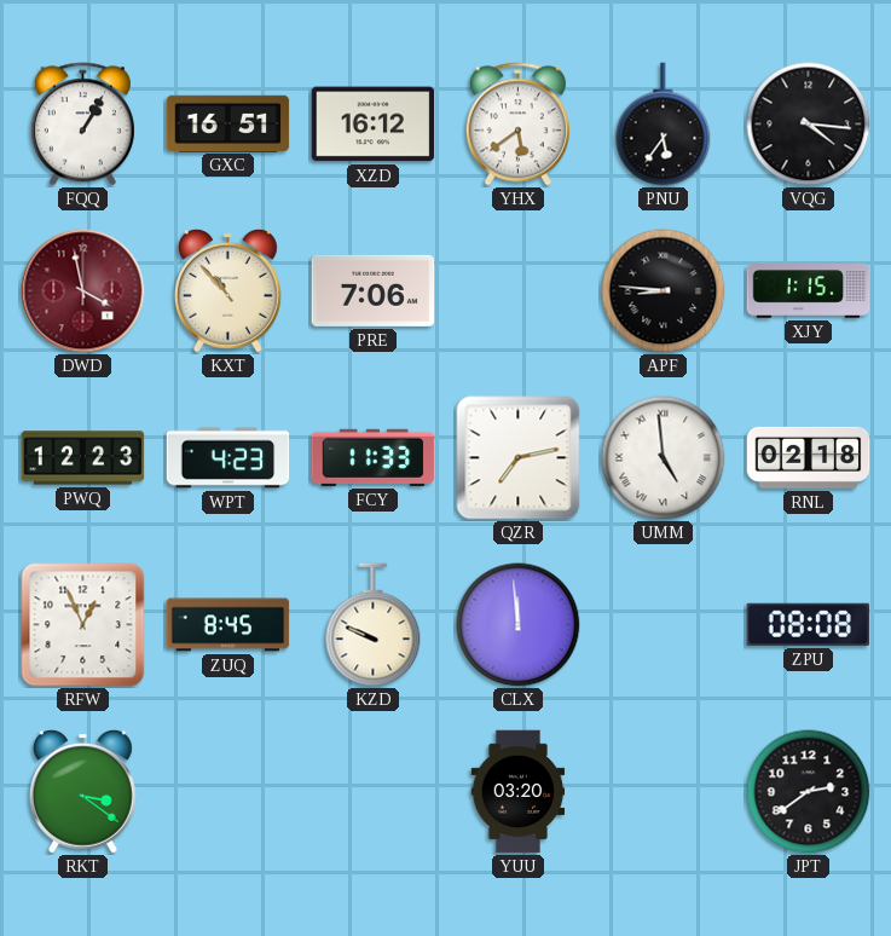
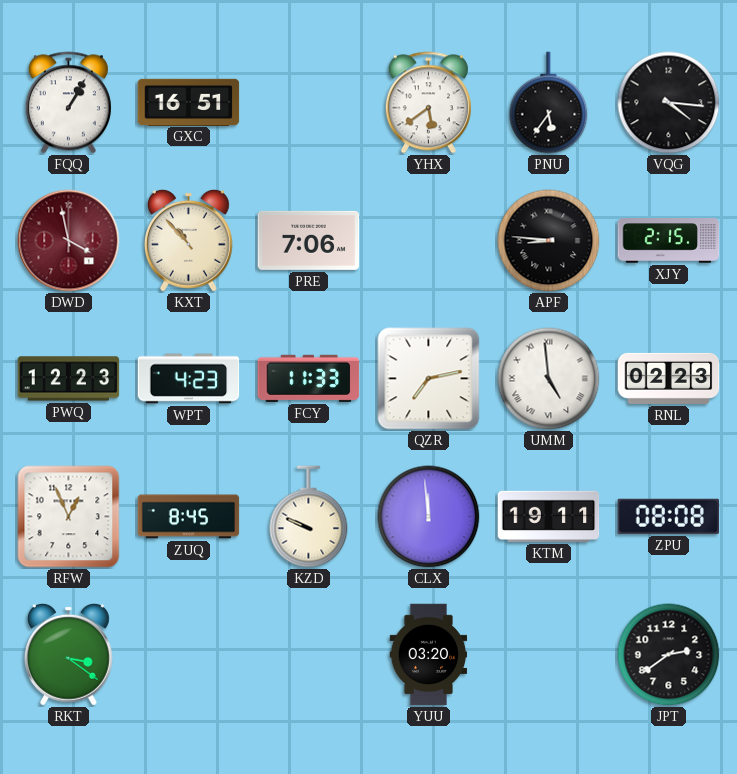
XZD: 16:12 -> none (374, 125)
XJY: 1:15 -> 2:15 (669, 241)
RNL: 02:18 -> 02:23 (669, 378)
KTM: none -> 19:11 (549, 516)
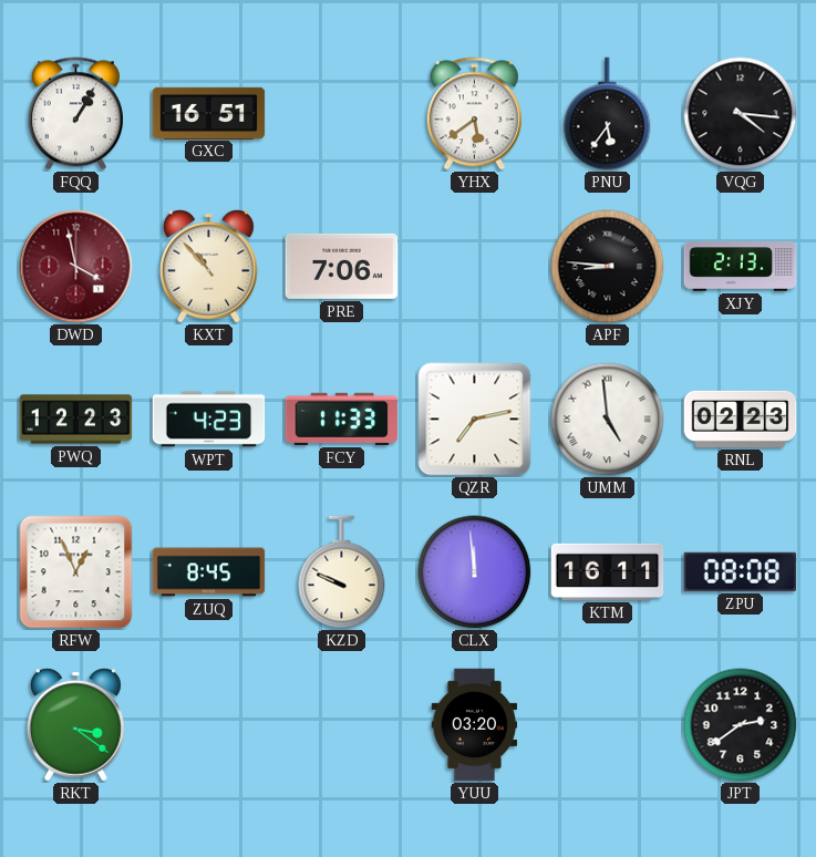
XJY: 2:15 -> 2:13 (741, 267)
KTM: 19:11 -> 16:11 (608, 571)
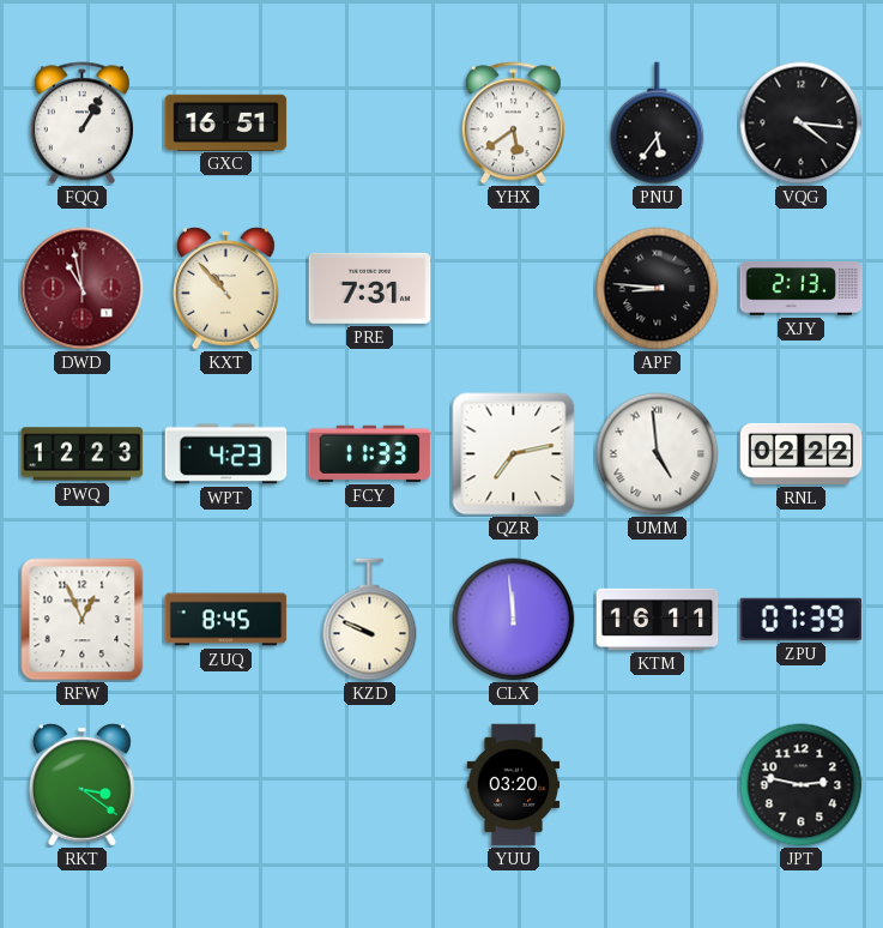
DWD: 3:58 -> 10:58 (83, 289)
PRE: 7:06 -> 7:31 (370, 288)
RNL: 02:23 -> 02:22 (802, 453)
ZPU: 08:08 -> 07:39 (800, 619)
JPT: 2:39 -> 2:47 (802, 785)
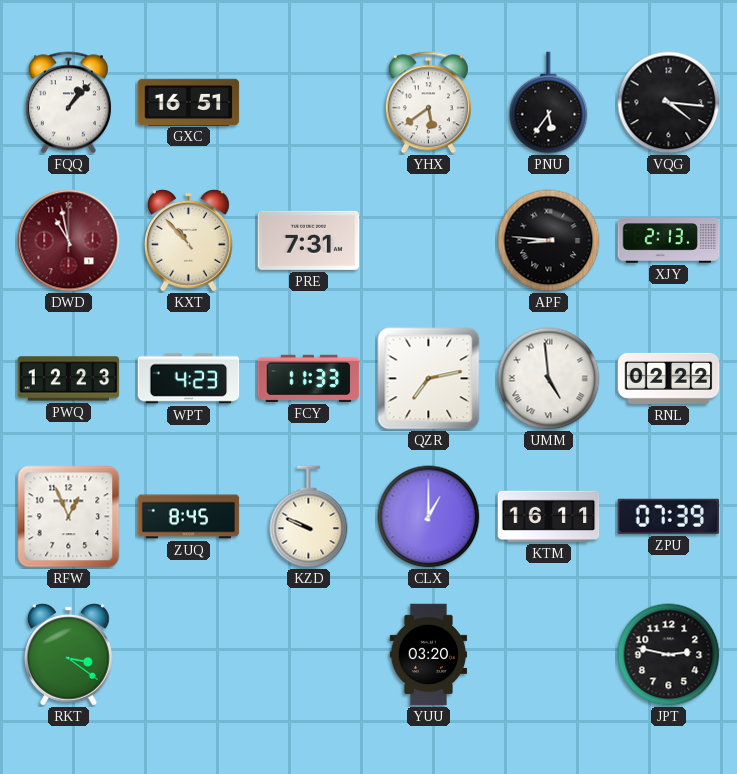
FQQ: 1:05 -> 1:07 (68, 103)
CLX: 11:59 -> 1:00 (429, 517)
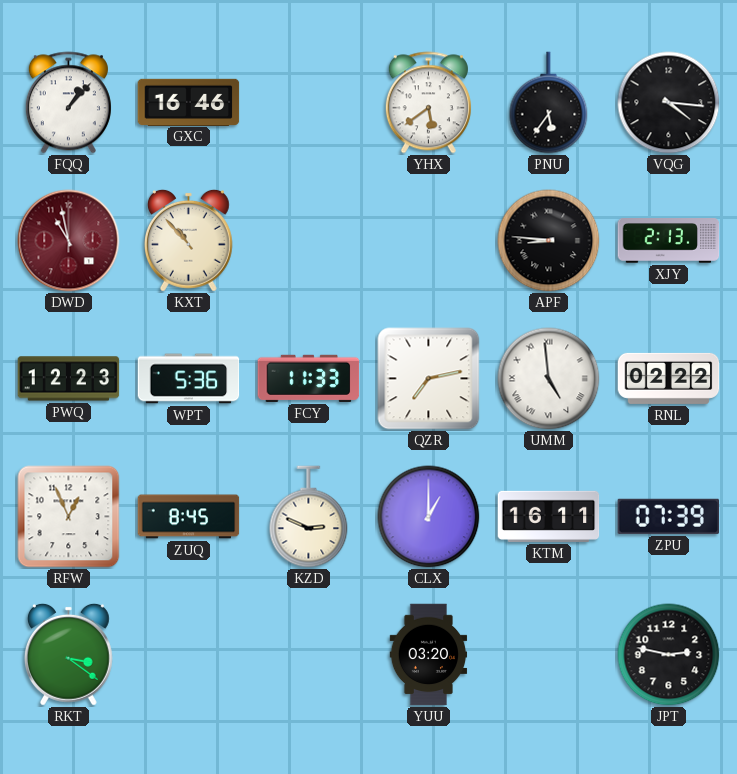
GXC: 16:51 -> 16:46 (189, 102)
PRE: 7:31 -> none (309, 240)
WPT: 4:23 -> 5:36 (189, 379)
KZD: 9:49 -> 2:49 (309, 517)
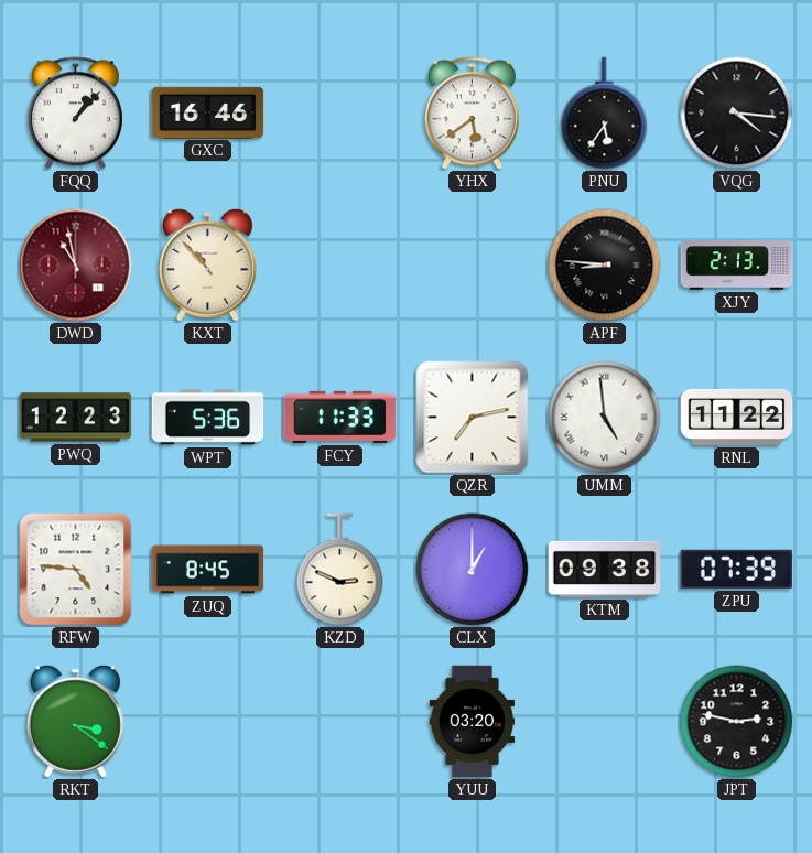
RNL: 02:22 -> 11:22 (737, 417)
RFW: 12:56 -> 4:46 (76, 570)
KTM: 16:11 -> 09:38 (605, 569)
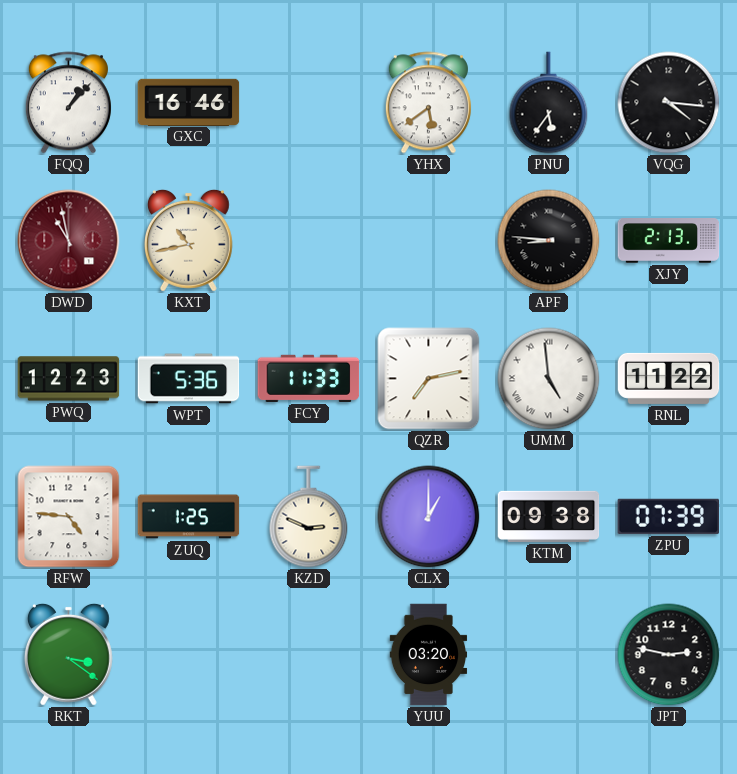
KXT: 10:53 -> 10:43 (188, 240)
ZUQ: 8:45 -> 1:25 (189, 517)
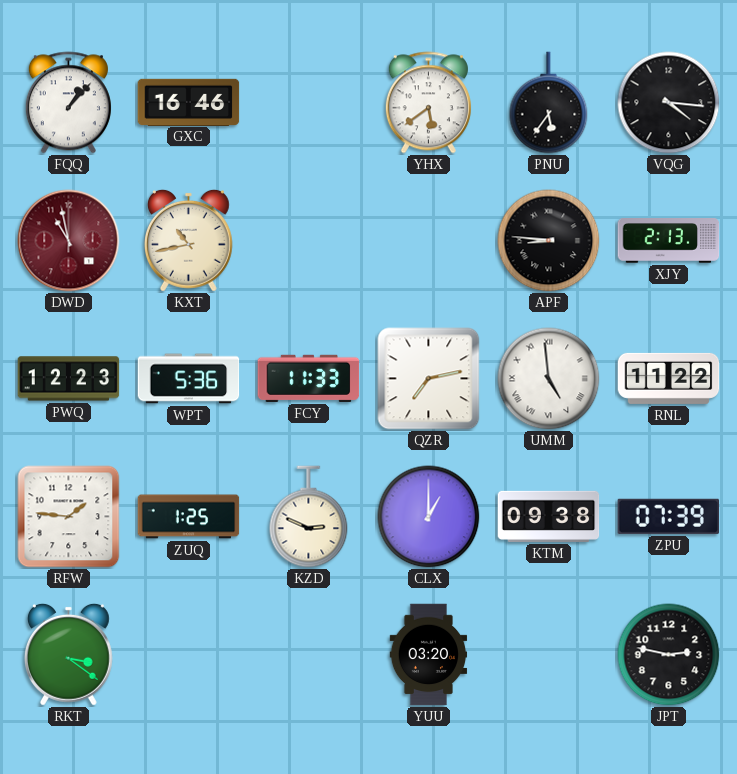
RFW: 4:46 -> 1:46 (69, 517)
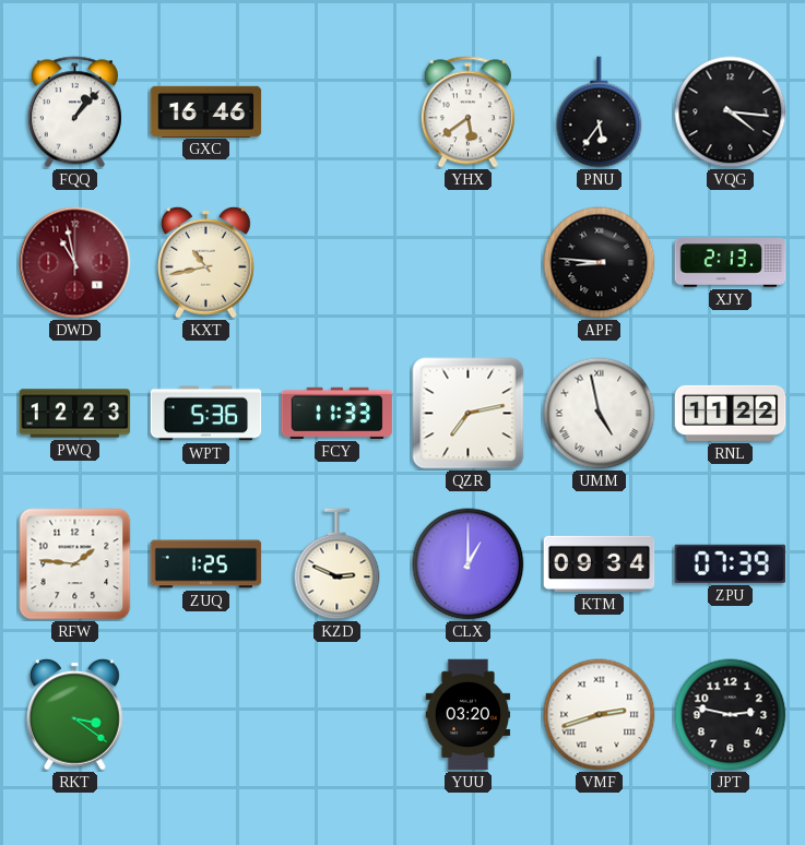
UMM: 4:59 -> 4:58 (600, 414)
KTM: 09:38 -> 09:34 (600, 563)
VMF: none -> 2:42 (600, 715)
